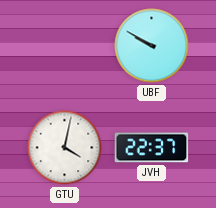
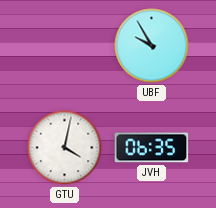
UBF: 9:50 -> 9:55 (152, 46)
JVH: 22:37 -> 06:35 (152, 148)
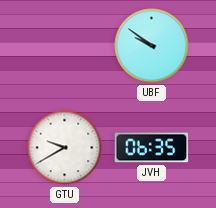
UBF: 9:55 -> 9:51 (152, 46)
GTU: 4:02 -> 9:40 (65, 148)
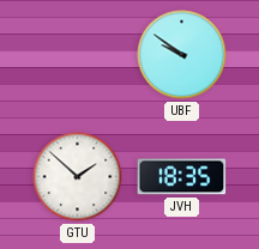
GTU: 9:40 -> 1:52 (78, 177)
JVH: 06:35 -> 18:35 (182, 177)
